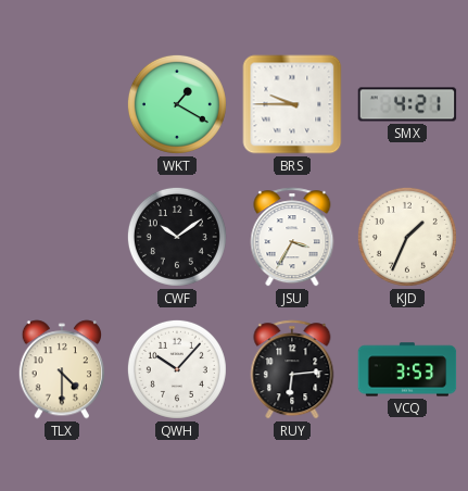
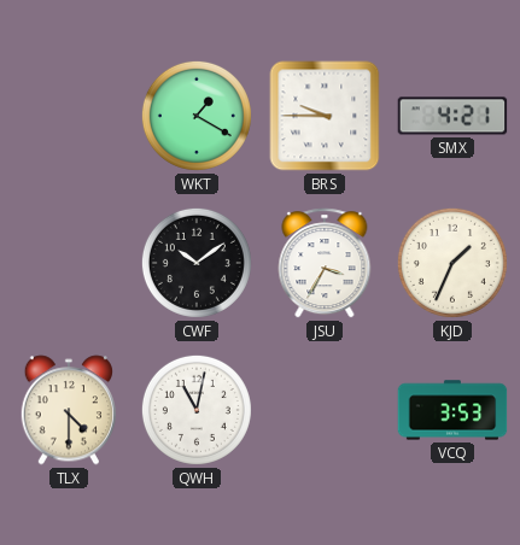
QWH: 10:07 -> 11:02 (197, 410)
RUY: 6:14 -> none (292, 369)
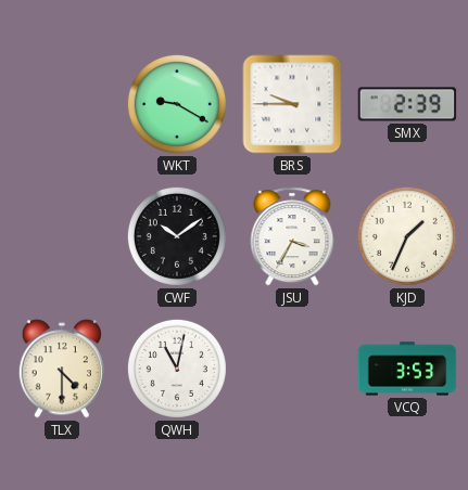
WKT: 1:20 -> 9:20 (177, 104)
SMX: 4:21 -> 2:39 (407, 104)
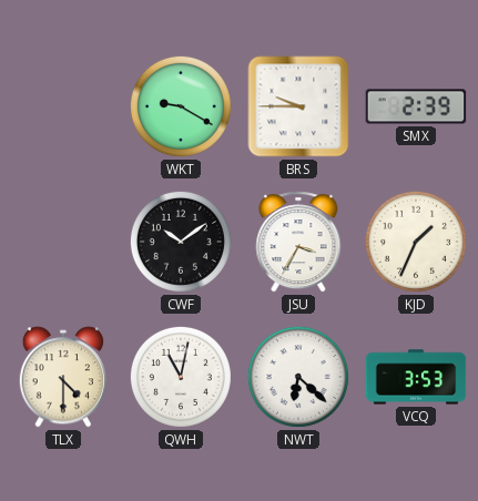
NWT: none -> 6:22 (298, 377)
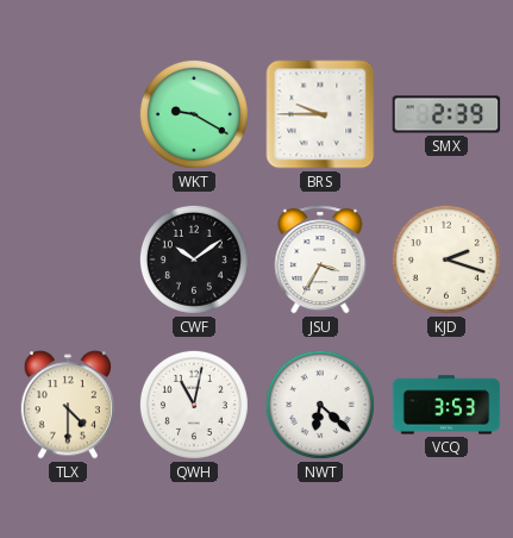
KJD: 1:34 -> 2:18 (446, 259)
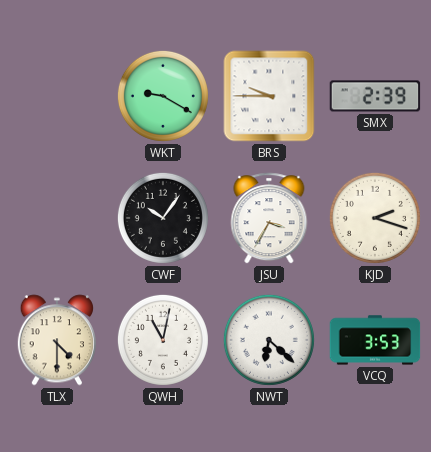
CWF: 10:09 -> 10:06 (163, 218)
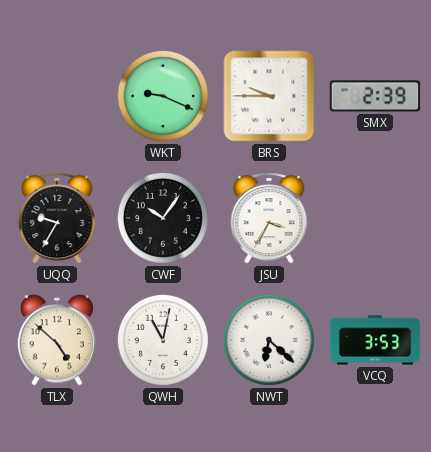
WKT: 9:20 -> 9:19 (163, 96)
UQQ: none -> 9:35 (57, 218)
KJD: 2:18 -> none (375, 218)
TLX: 4:30 -> 4:52 (56, 340)
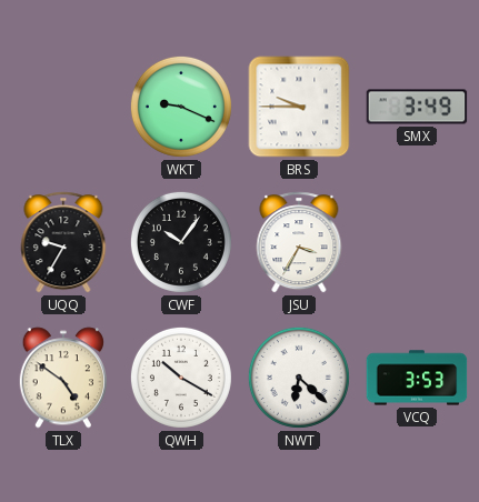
SMX: 2:39 -> 3:49 (417, 107)
TLX: 4:52 -> 4:51 (62, 378)
QWH: 11:02 -> 10:20 (181, 378)
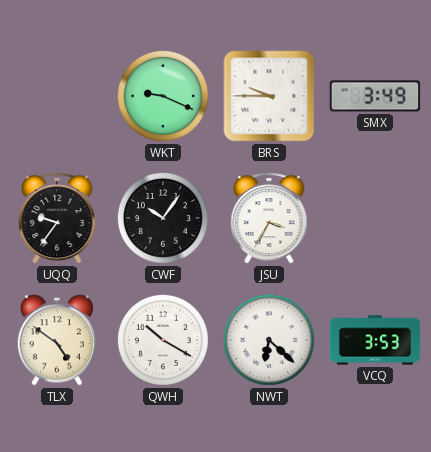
UQQ: 9:35 -> 9:36 (57, 218)
